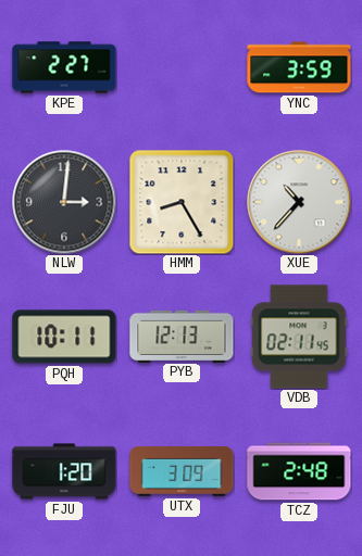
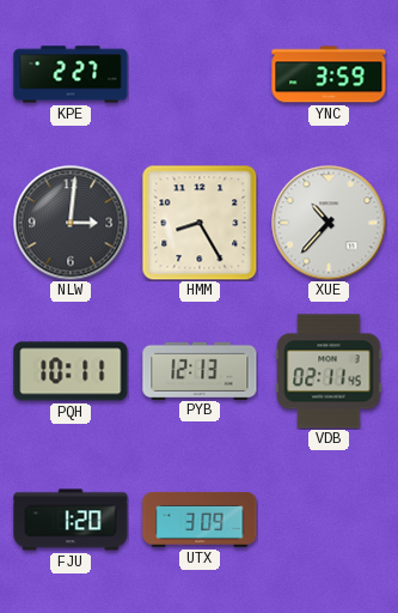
TCZ: 2:48 -> none (299, 471)
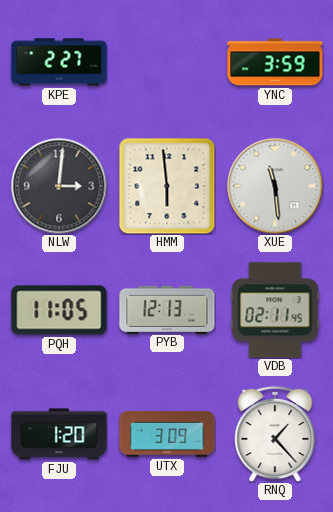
HMM: 8:25 -> 5:59 (167, 186)
XUE: 10:37 -> 11:29 (275, 186)
PQH: 10:11 -> 11:05 (59, 310)
RNQ: none -> 1:23 (275, 434)
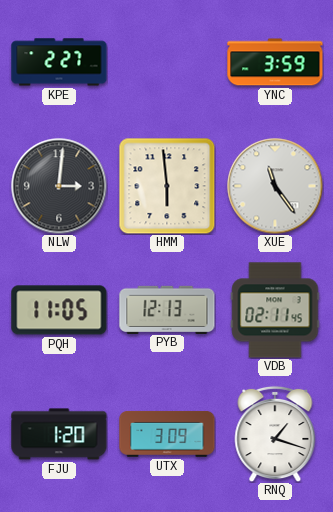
XUE: 11:29 -> 11:24 (275, 186)
RNQ: 1:23 -> 1:18 (275, 434)
